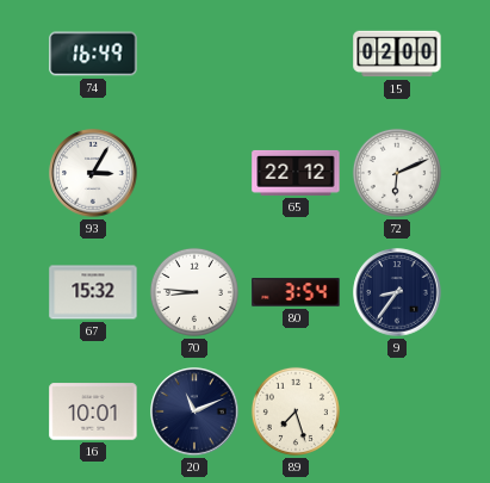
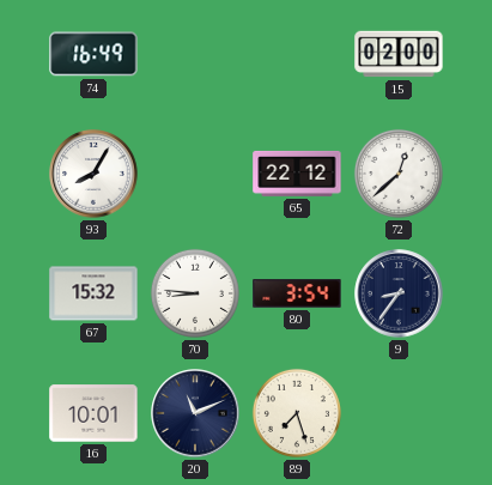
93: 3:05 -> 8:05 (93, 174)
72: 6:11 -> 12:38 (399, 174)
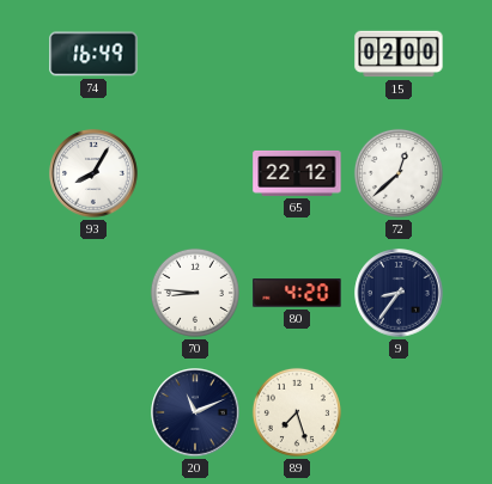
67: 15:32 -> none (93, 293)
80: 3:54 -> 4:20 (297, 293)
16: 10:01 -> none (93, 413)
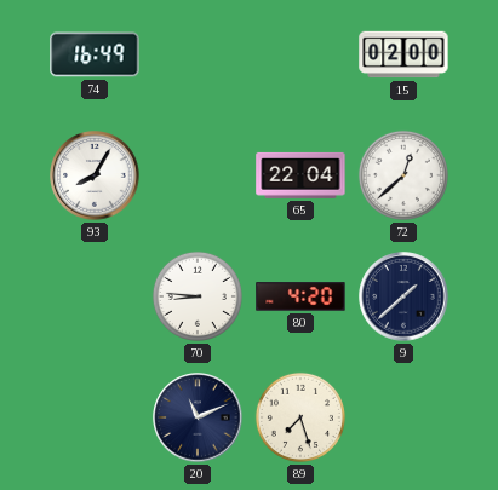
65: 22:12 -> 22:04 (300, 175)
9: 8:36 -> 1:38 (403, 296)
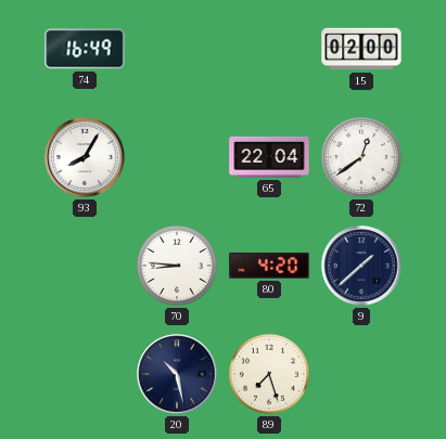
72: 12:38 -> 12:39 (361, 157)
20: 11:11 -> 10:28 (177, 374)
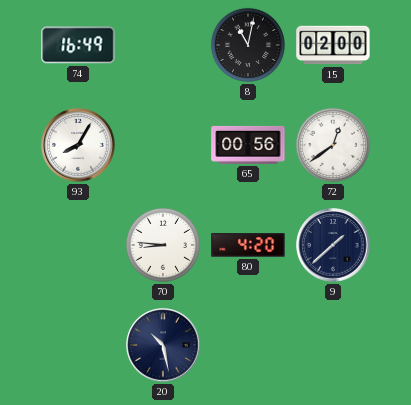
8: none -> 11:02 (248, 45)
65: 22:04 -> 00:56 (248, 145)
89: 7:27 -> none (269, 374)
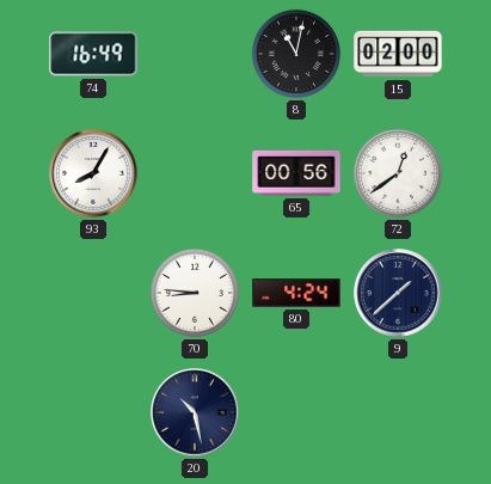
80: 4:20 -> 4:24 (296, 293)
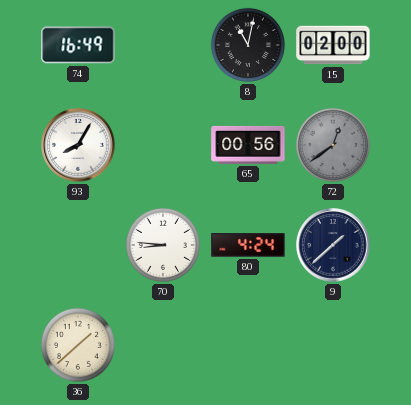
72 dial: white -> grey (333, 145)
36: none -> 1:38 (78, 345)
20: 10:28 -> none (195, 412)
